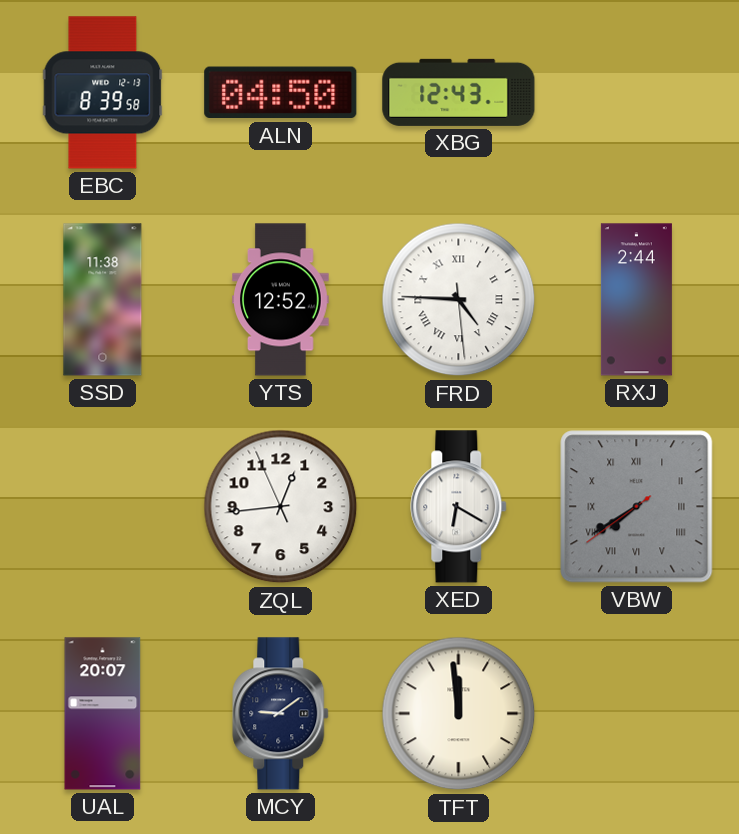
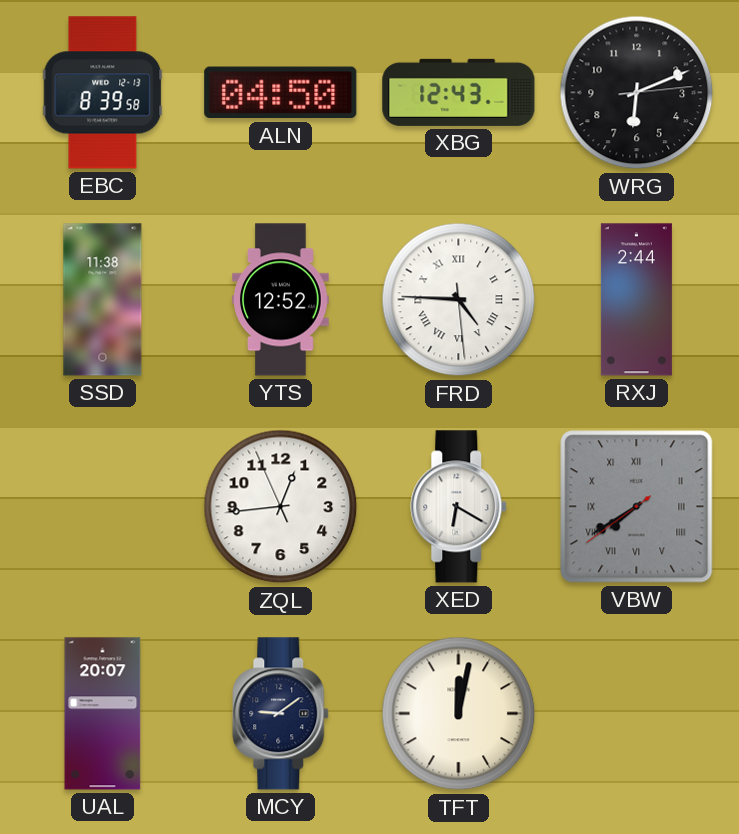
WRG: none -> 6:11 (637, 93)
TFT: 11:59 -> 12:02 (459, 714)
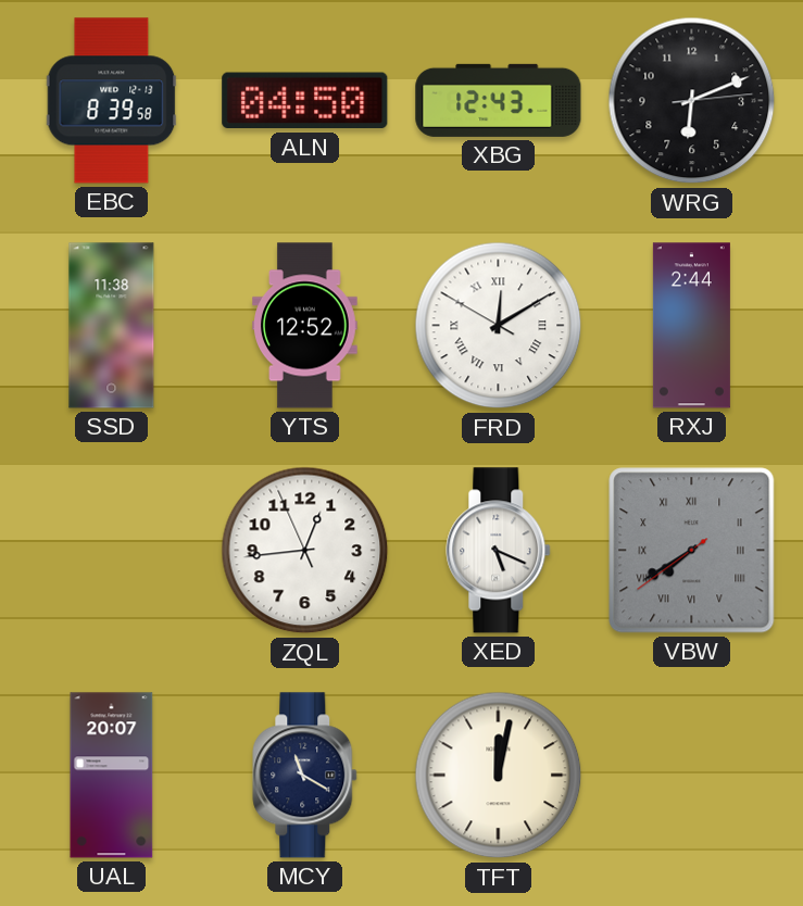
FRD: 4:45 -> 12:09 (499, 326)
XED: 6:20 -> 5:19 (499, 551)
MCY: 9:09 -> 11:20 (305, 776)
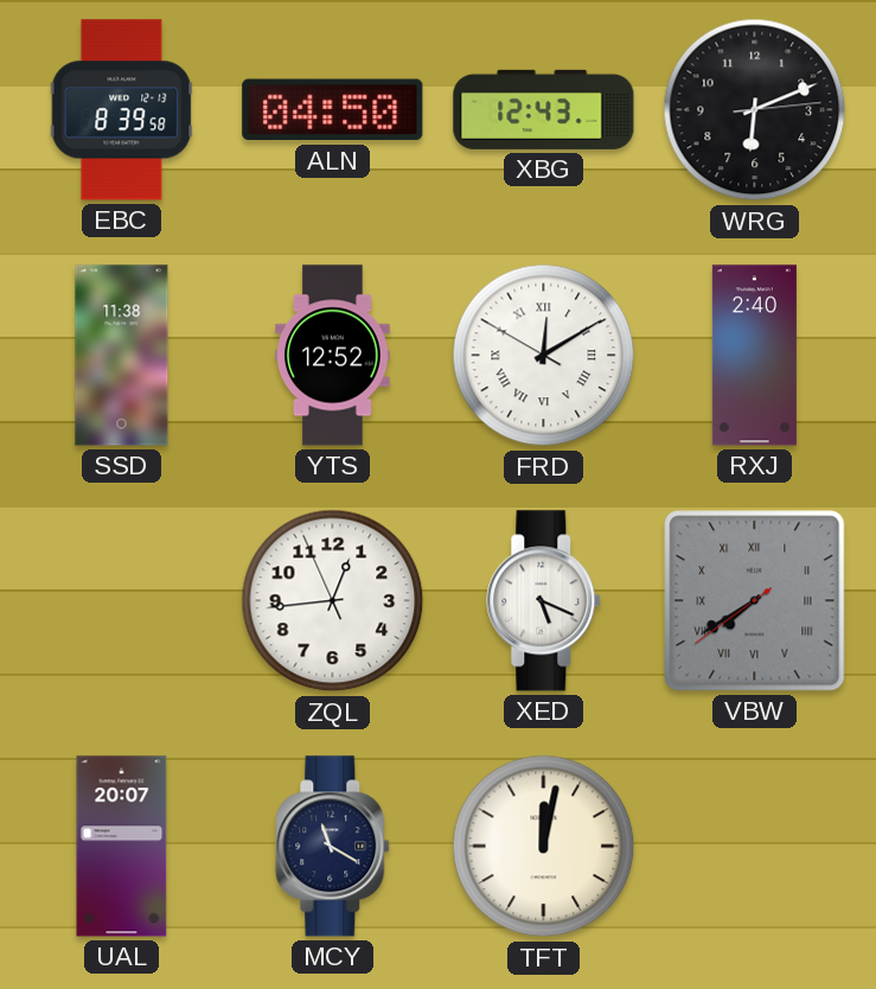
RXJ: 2:44 -> 2:40 (754, 356)
